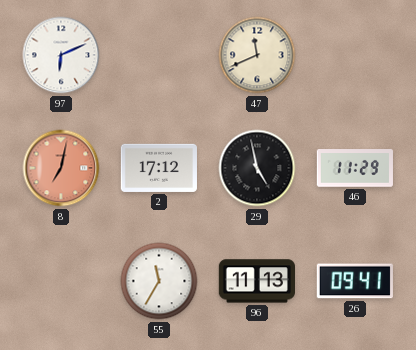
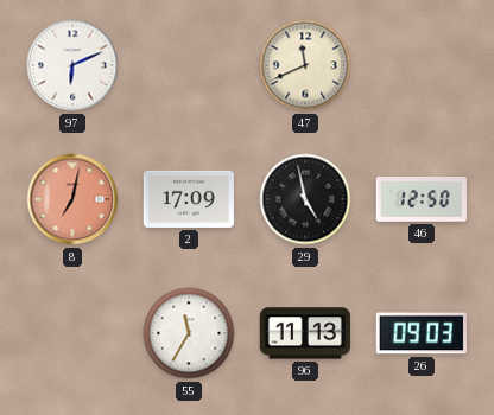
2: 17:12 -> 17:09 (188, 199)
46: 11:29 -> 12:50 (422, 200)
26: 09:41 -> 09:03 (422, 333)
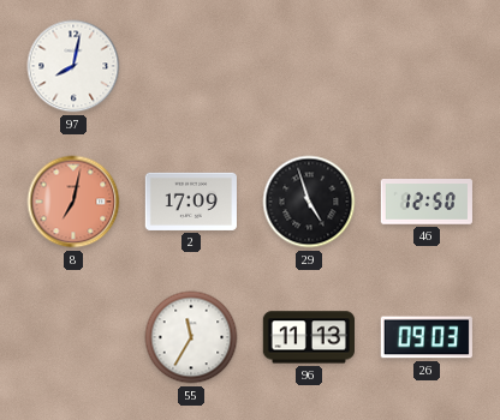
97: 6:11 -> 8:02 (73, 66)
47: 11:41 -> none (305, 65)
29: 4:58 -> 4:57 (309, 202)
